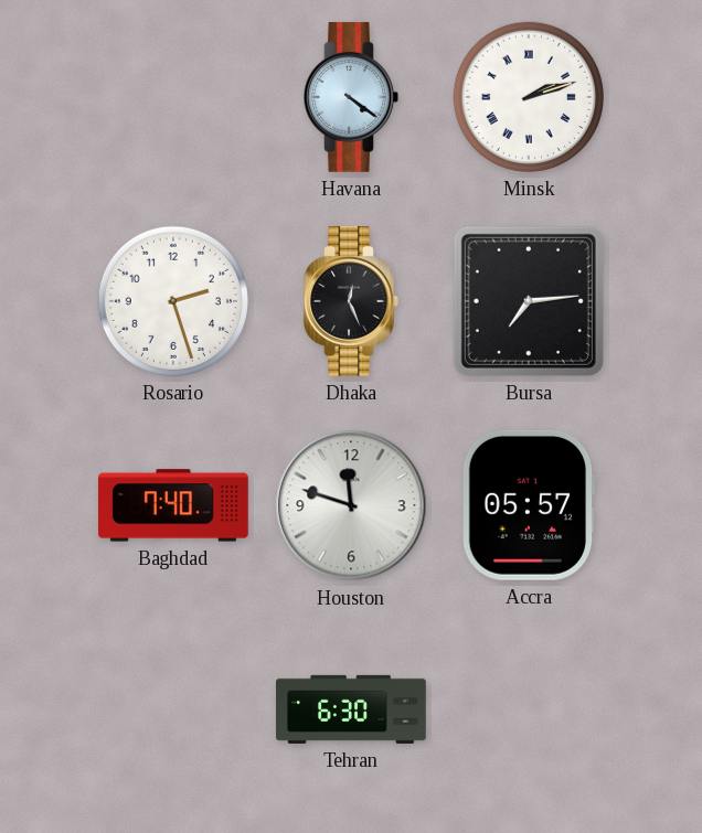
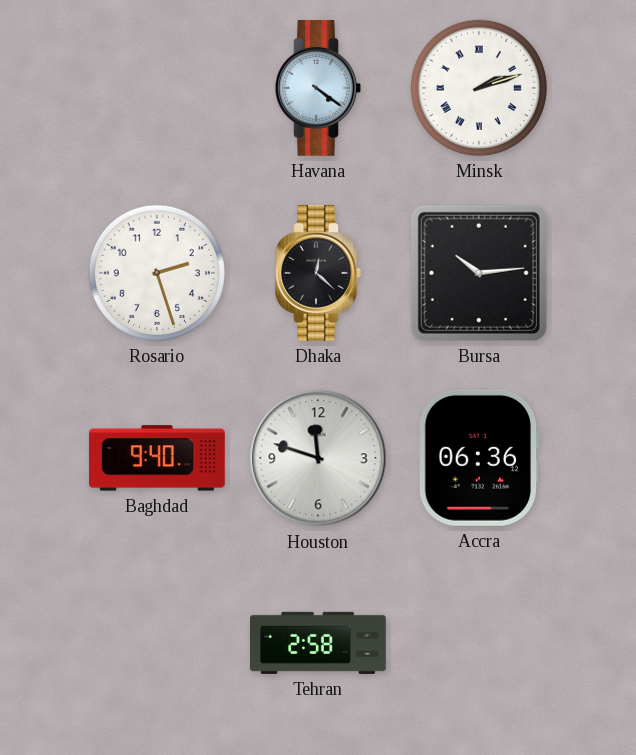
Dhaka: 12:26 -> 12:22 (318, 273)
Bursa: 7:14 -> 10:14 (479, 273)
Baghdad: 7:40 -> 9:40 (157, 458)
Accra: 05:57 -> 06:36 (479, 458)
Tehran: 6:30 -> 2:58 (318, 643)
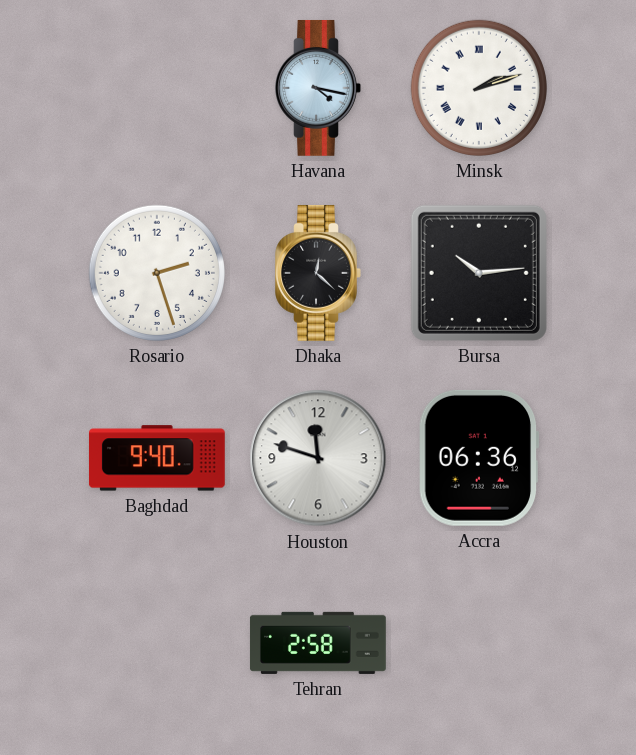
Havana: 4:21 -> 4:17 (318, 88)
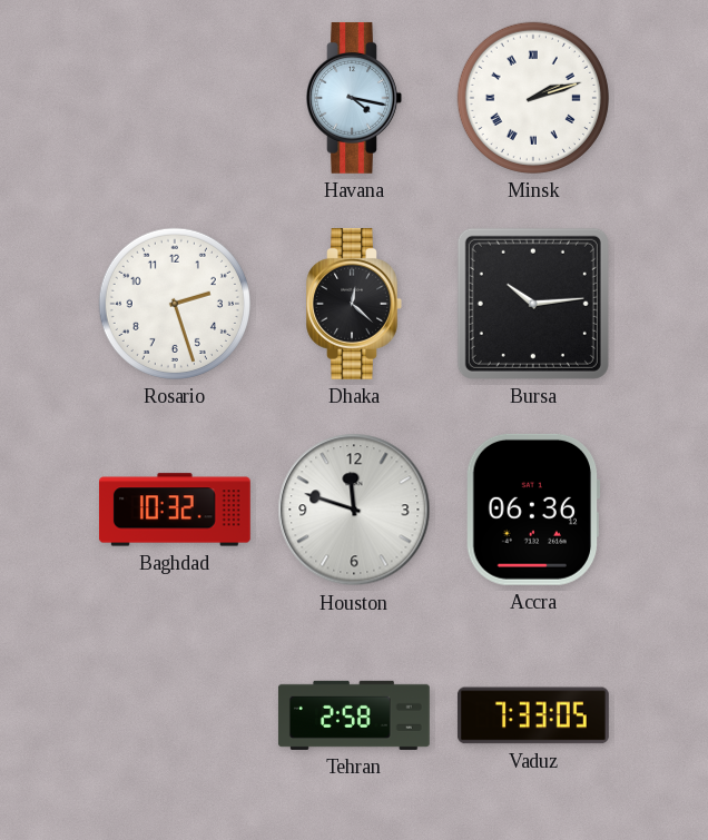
Baghdad: 9:40 -> 10:32 (175, 510)
Vaduz: none -> 7:33 (533, 715)
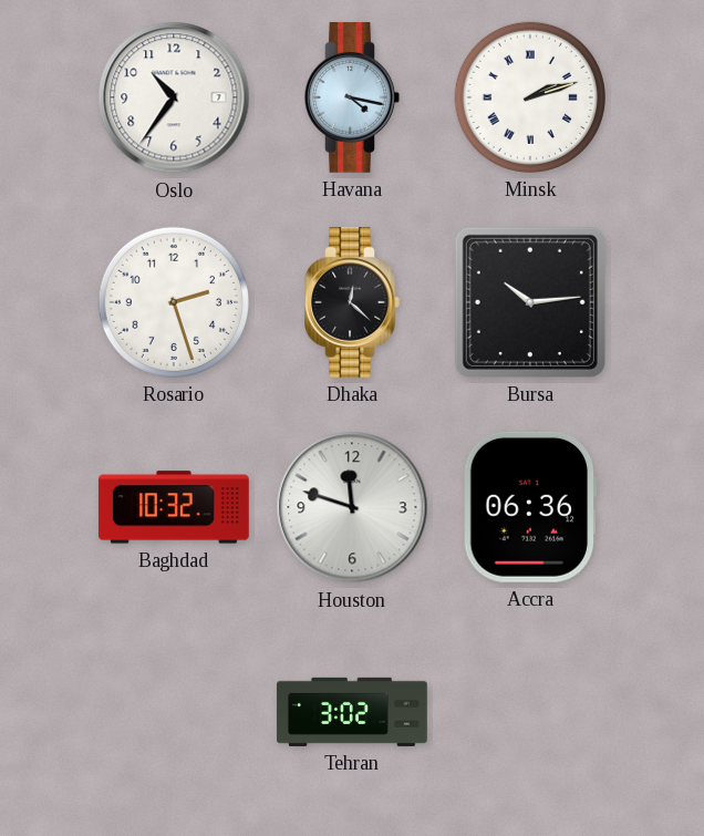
Oslo: none -> 10:36 (174, 97)
Tehran: 2:58 -> 3:02 (352, 712)
Vaduz: 7:33 -> none (533, 715)
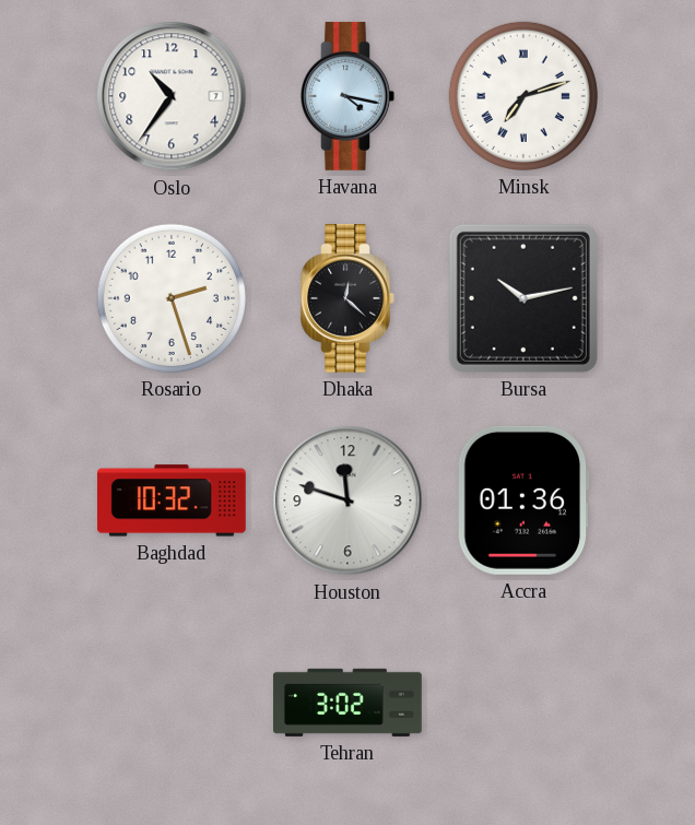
Minsk: 2:12 -> 7:12 (523, 96)
Bursa: 10:14 -> 10:13 (523, 298)
Accra: 06:36 -> 01:36 (523, 500)
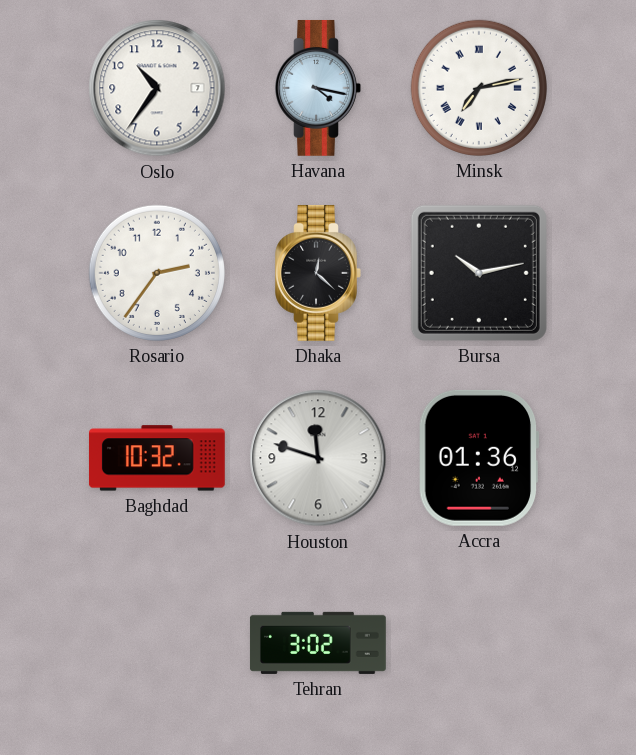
Minsk: 7:12 -> 7:13 (479, 88)
Rosario: 2:27 -> 2:36 (157, 273)
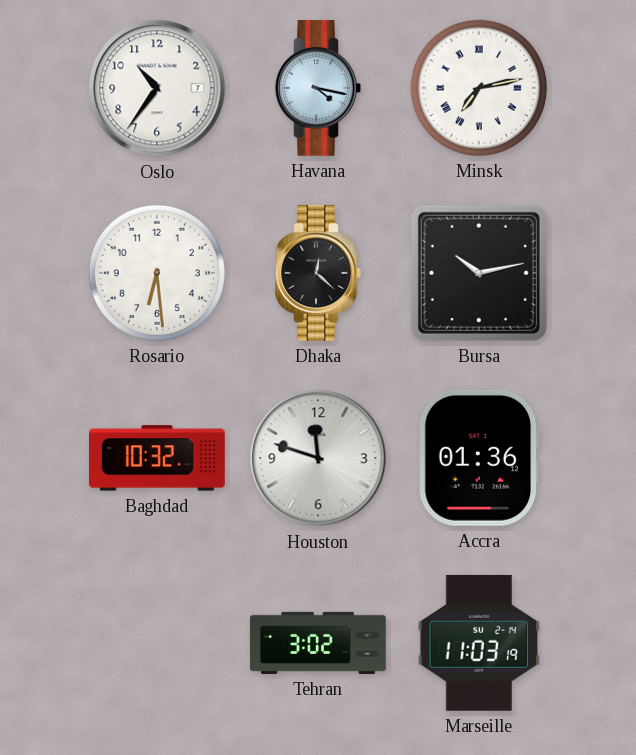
Rosario: 2:36 -> 6:29 (157, 273)
Marseille: none -> 11:03 (479, 643)
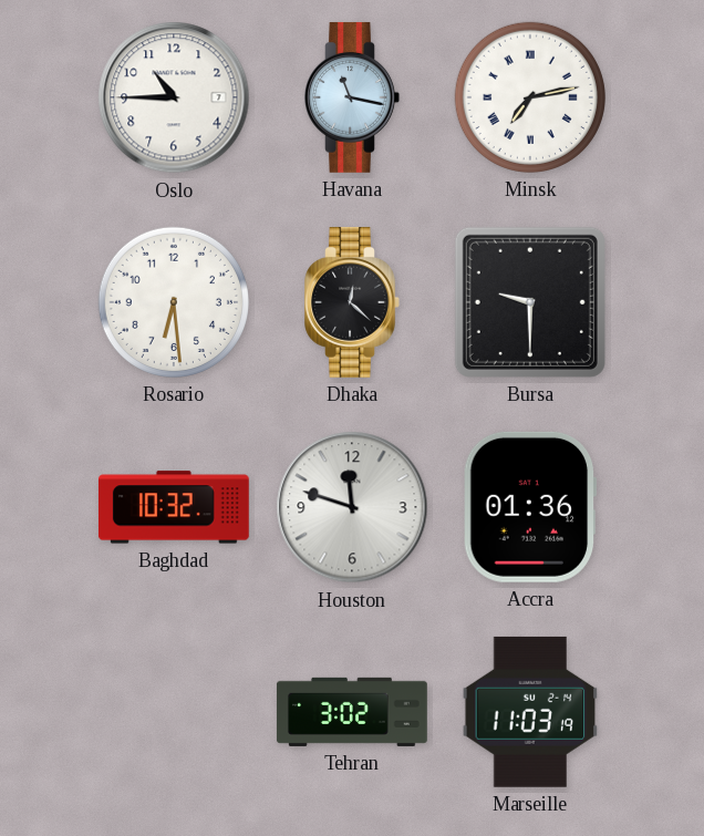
Oslo: 10:36 -> 10:45 (174, 97)
Havana: 4:17 -> 11:17 (352, 97)
Bursa: 10:13 -> 9:30 (530, 302)
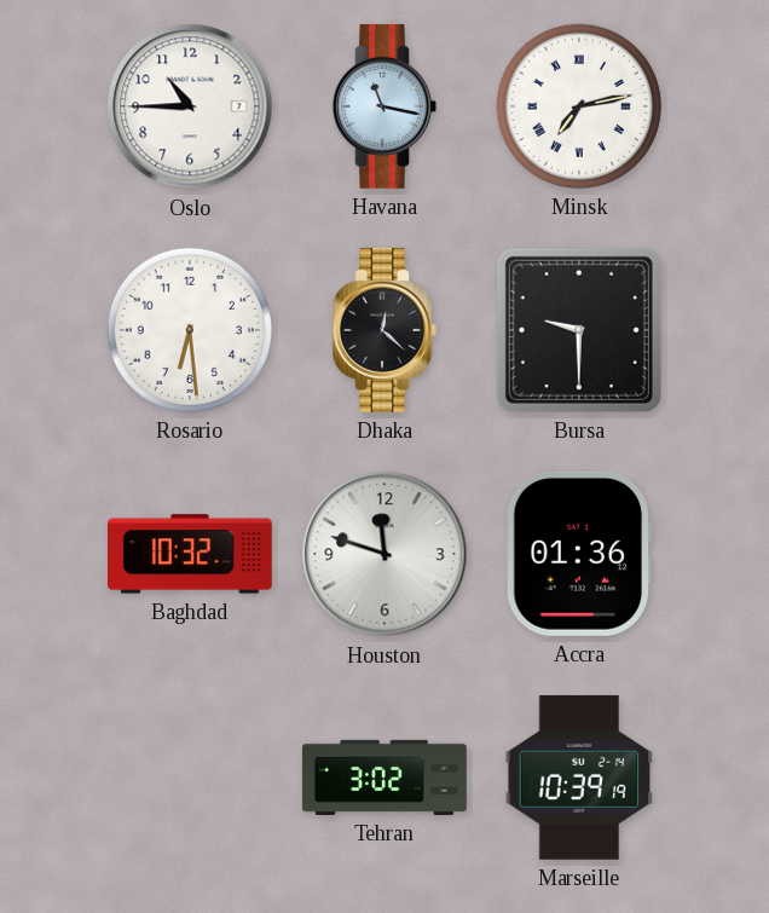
Marseille: 11:03 -> 10:39 (579, 778)
